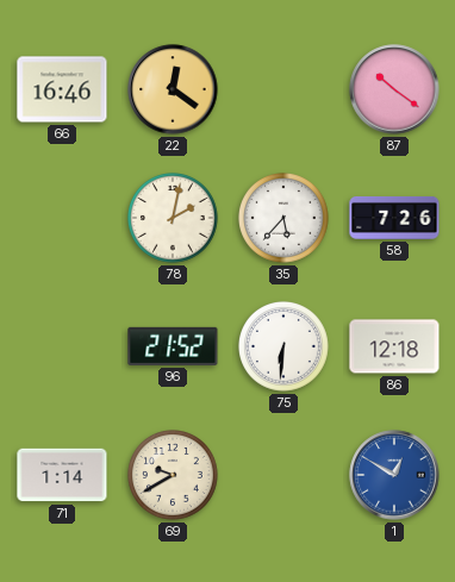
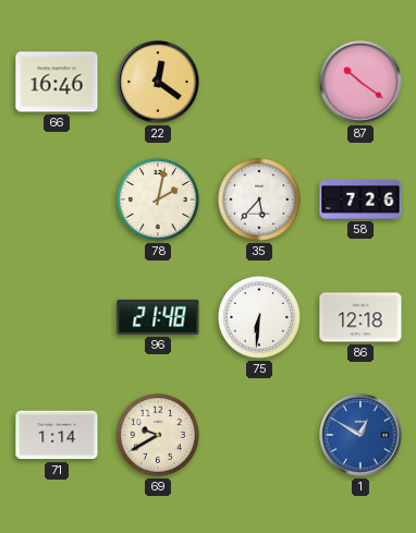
96: 21:52 -> 21:48 (158, 317)
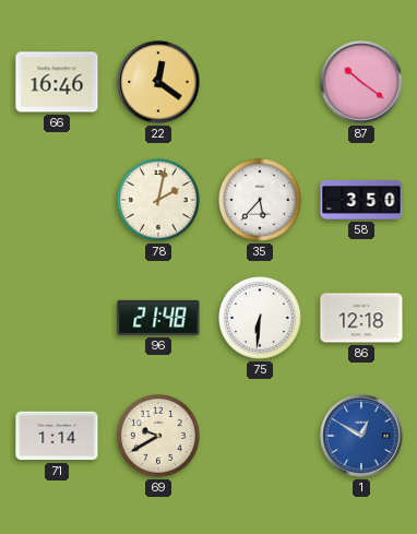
58: 7:26 -> 3:50 (361, 200)
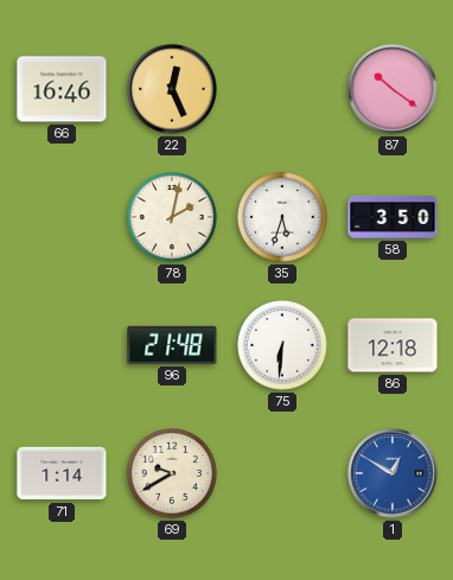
22: 12:21 -> 12:26 (172, 89)
35: 5:37 -> 5:33 (283, 218)
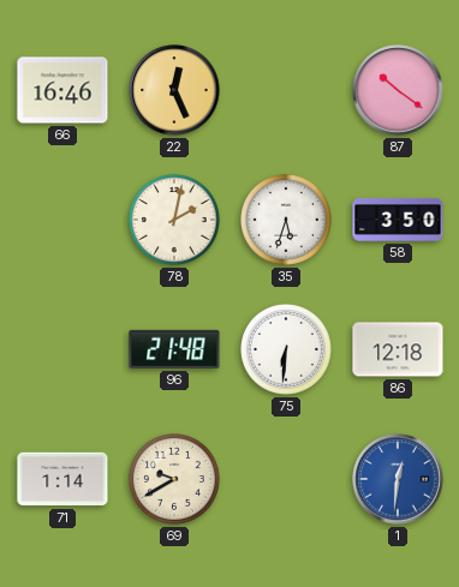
1: 12:50 -> 12:31 (398, 479)
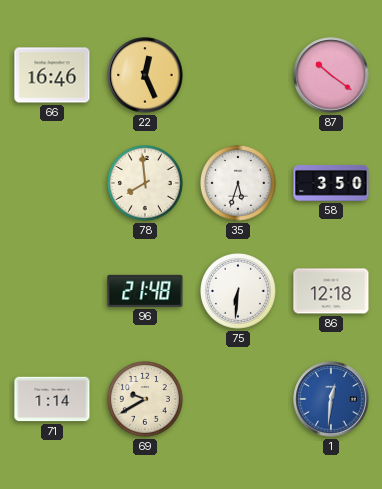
78: 2:02 -> 7:59 (146, 184)
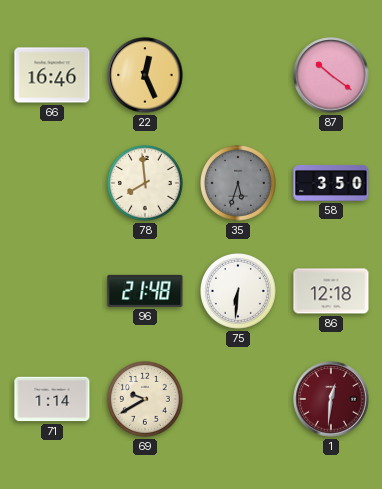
35 dial: white -> grey (239, 184)
1 dial: blue -> burgundy (331, 399)
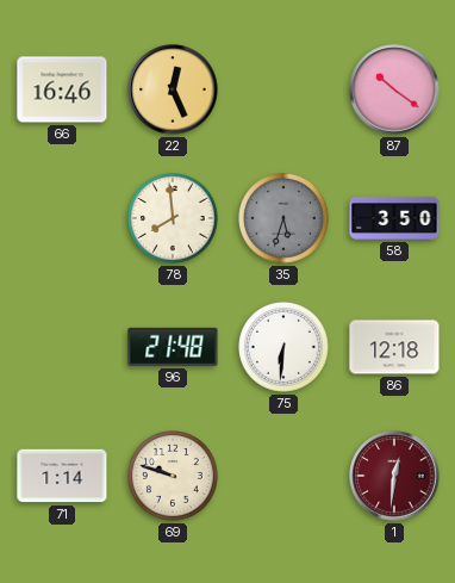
69: 9:40 -> 9:48 (174, 477)
